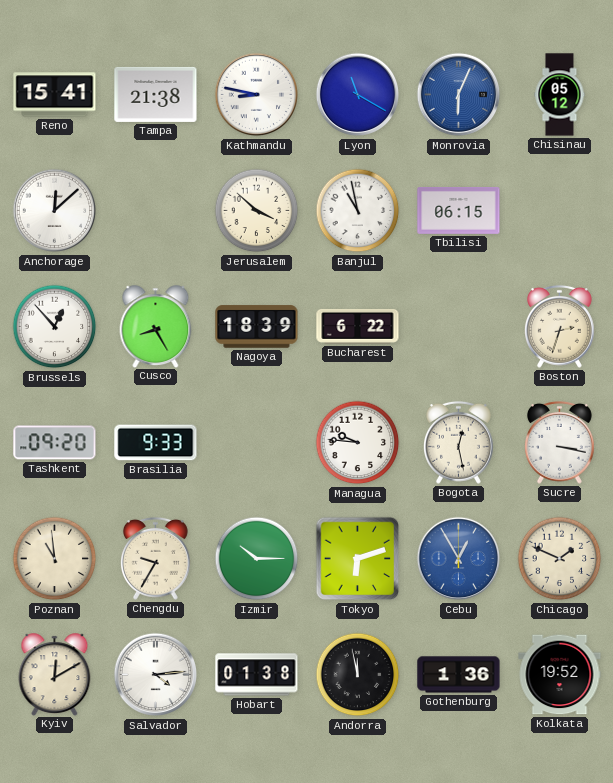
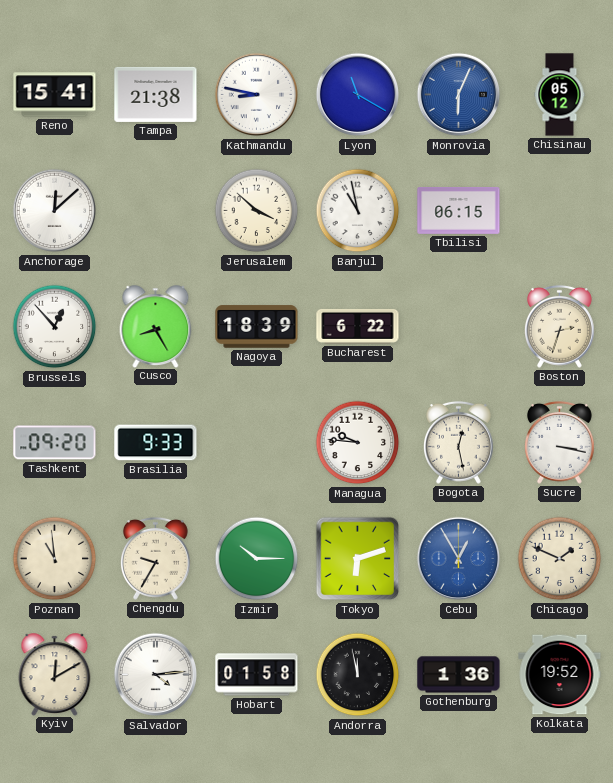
Hobart: 01:38 -> 01:58 (257, 675)
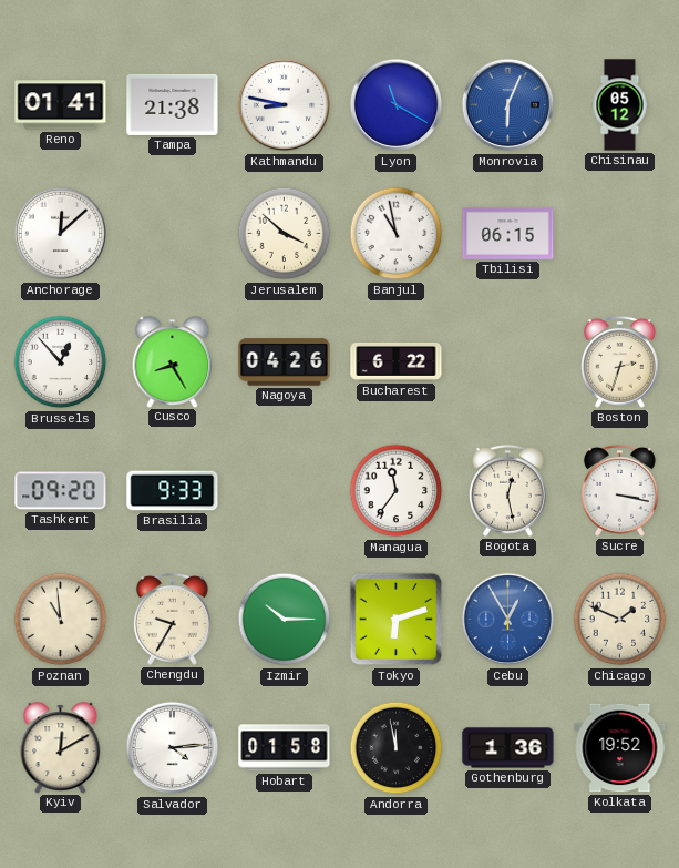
Reno: 15:41 -> 01:41 (61, 105)
Nagoya: 18:39 -> 04:26 (285, 362)
Managua: 9:46 -> 11:36 (397, 491)
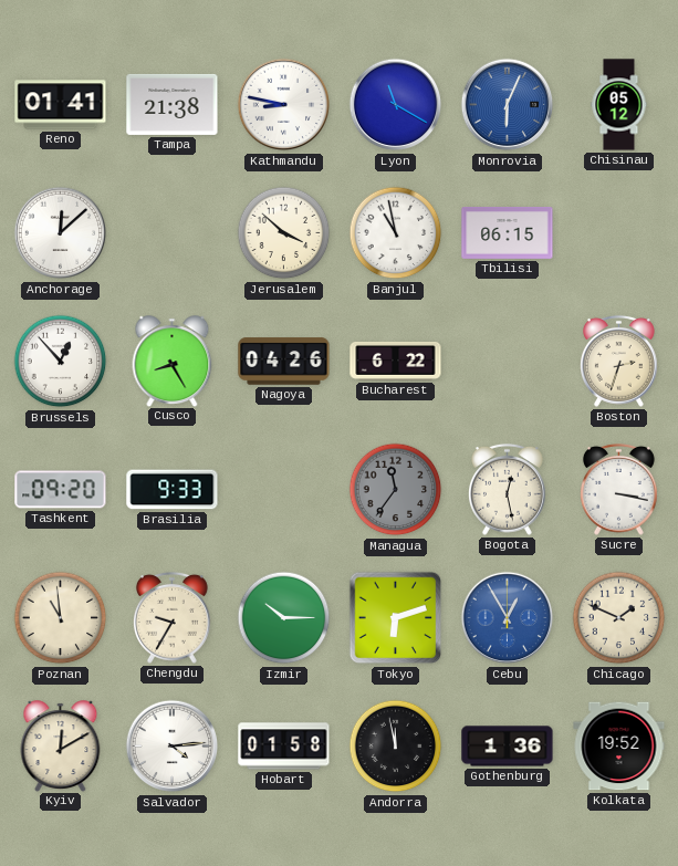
Managua dial: white -> grey (396, 490)
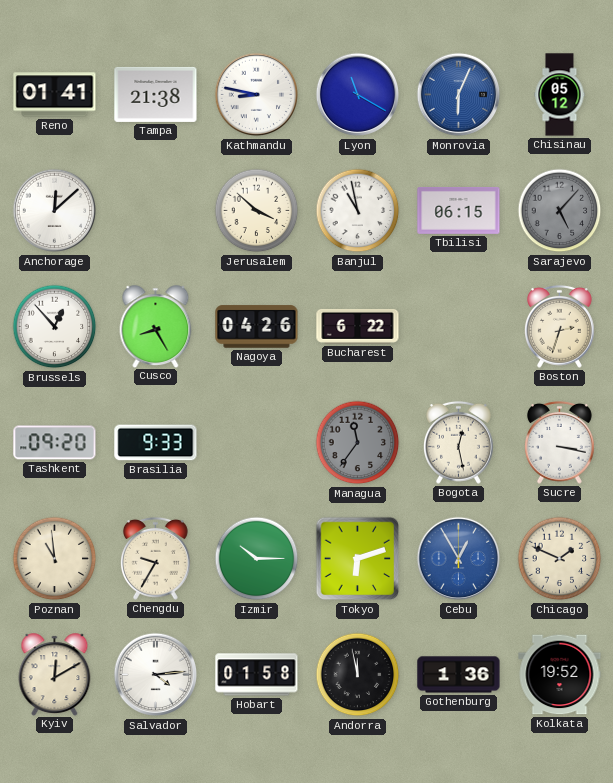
Sarajevo: none -> 5:07 (560, 211)
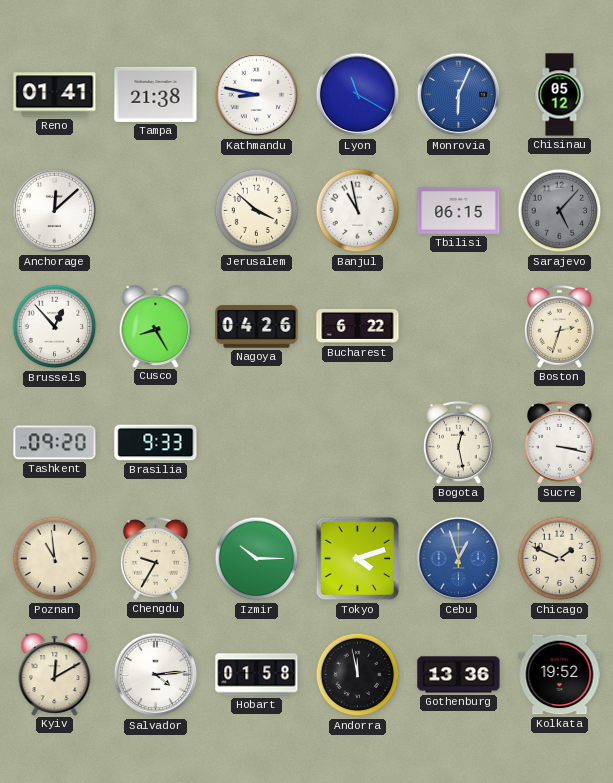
Managua: 11:36 -> none (358, 443)
Tokyo: 6:12 -> 4:12 (358, 559)
Cebu: 12:55 -> 12:57 (459, 559)
Gothenburg: 1:36 -> 13:36 (459, 675)
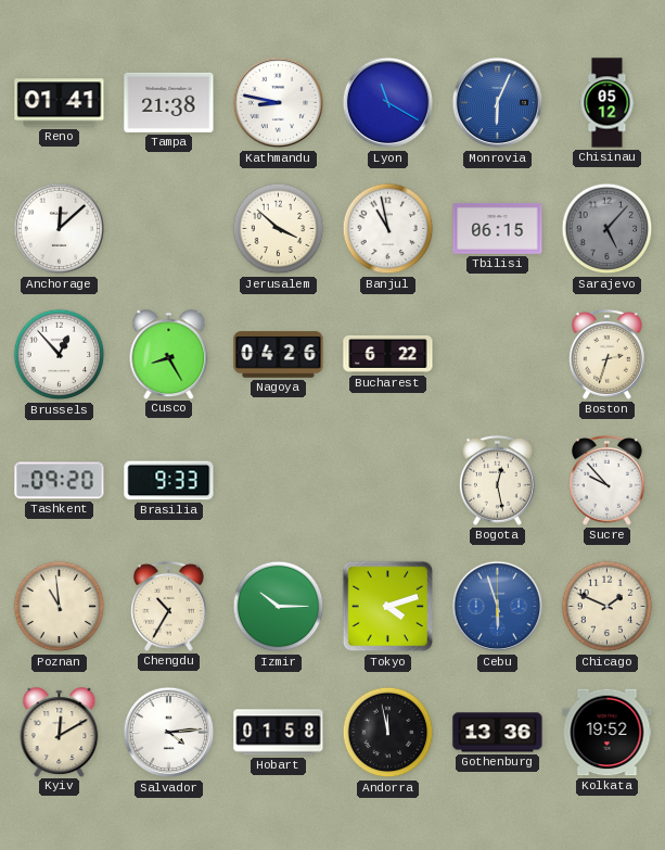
Sucre: 3:17 -> 9:53 (606, 480)
Chengdu: 9:35 -> 10:35 (168, 606)
Cebu: 12:57 -> 5:57 (498, 607)
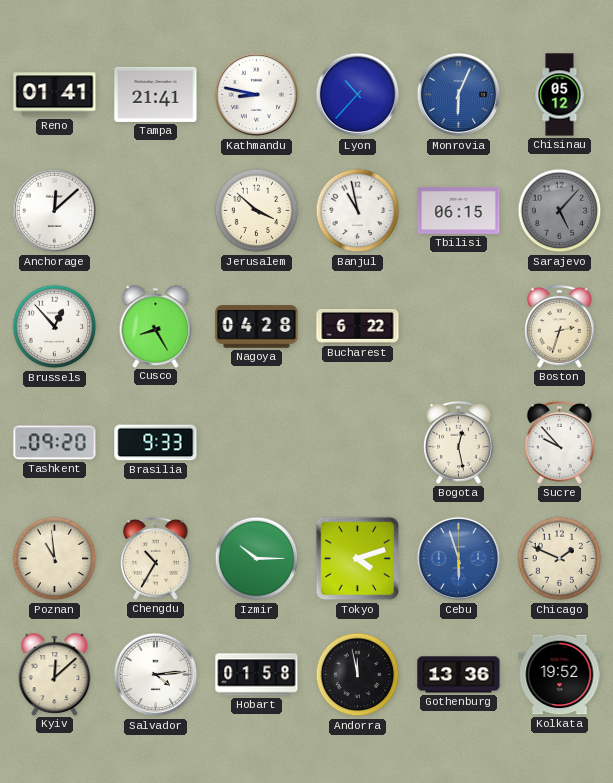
Tampa: 21:38 -> 21:41 (156, 94)
Lyon: 11:20 -> 10:37 (358, 95)
Nagoya: 04:26 -> 04:28 (257, 327)
Kyiv: 12:10 -> 12:08 (55, 674)
